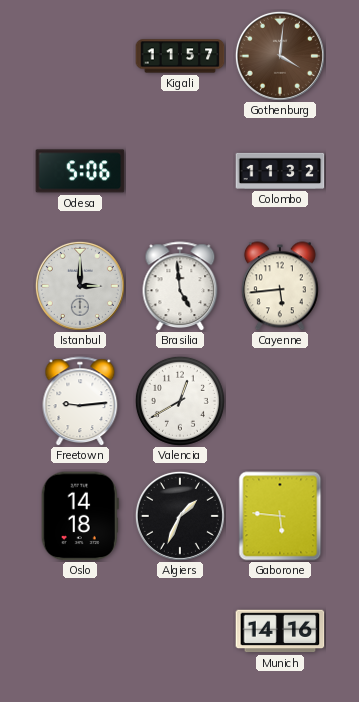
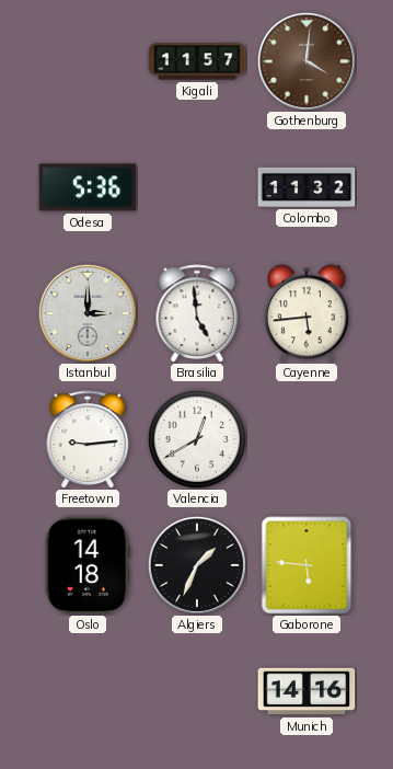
Odesa: 5:06 -> 5:36 (88, 187)
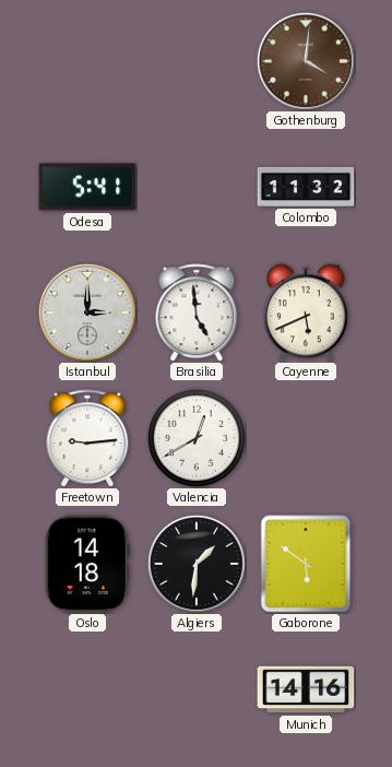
Kigali: 11:57 -> none (197, 61)
Odesa: 5:36 -> 5:41 (87, 187)
Cayenne: 5:44 -> 5:41 (306, 312)
Algiers: 1:34 -> 1:31 (197, 564)
Gaborone: 5:46 -> 5:51 (306, 564)
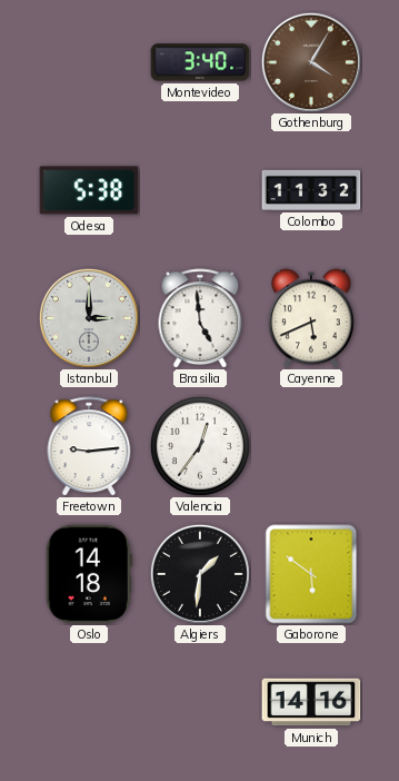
Montevideo: none -> 3:40 (200, 62)
Gothenburg: 4:01 -> 4:05 (311, 62)
Odesa: 5:41 -> 5:38 (89, 190)
Valencia: 12:40 -> 12:36 (200, 446)
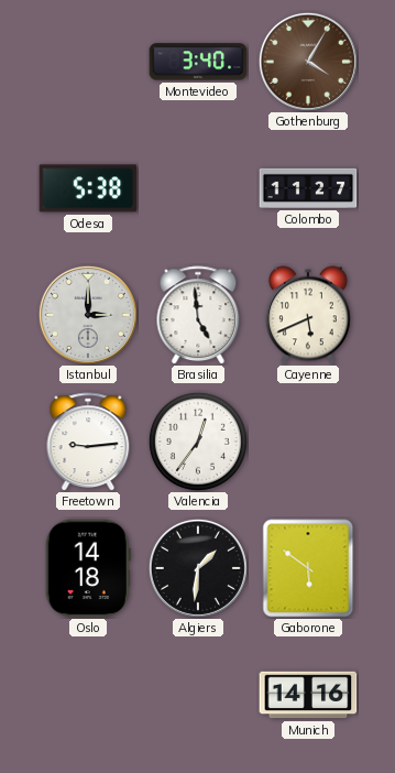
Colombo: 11:32 -> 11:27 (308, 188)
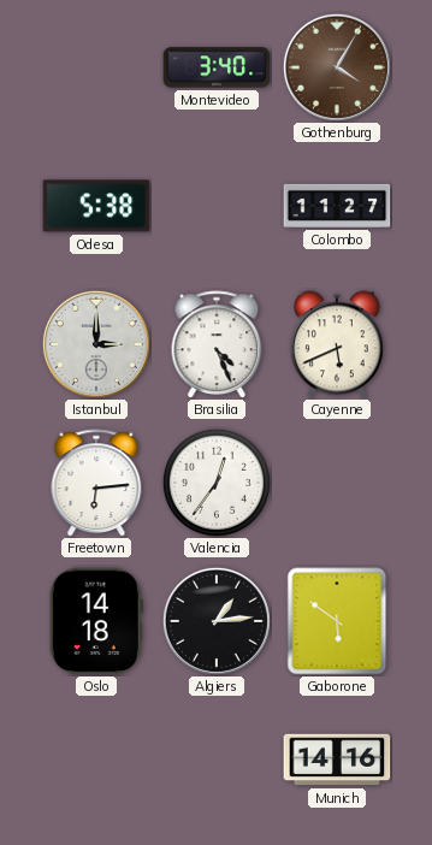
Brasilia: 4:59 -> 4:26 (217, 344)
Freetown: 9:14 -> 6:14 (96, 483)
Algiers: 1:31 -> 1:14 (217, 621)
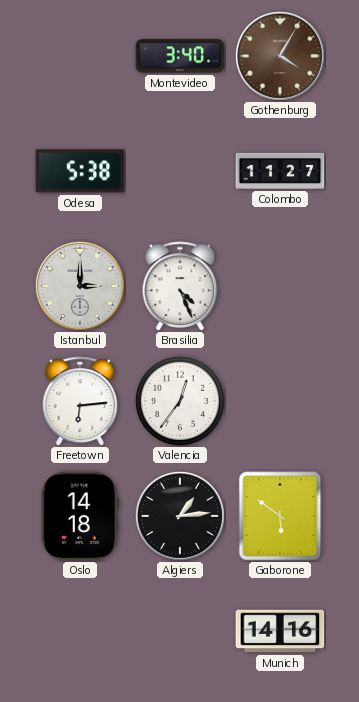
Cayenne: 5:41 -> none (337, 344)
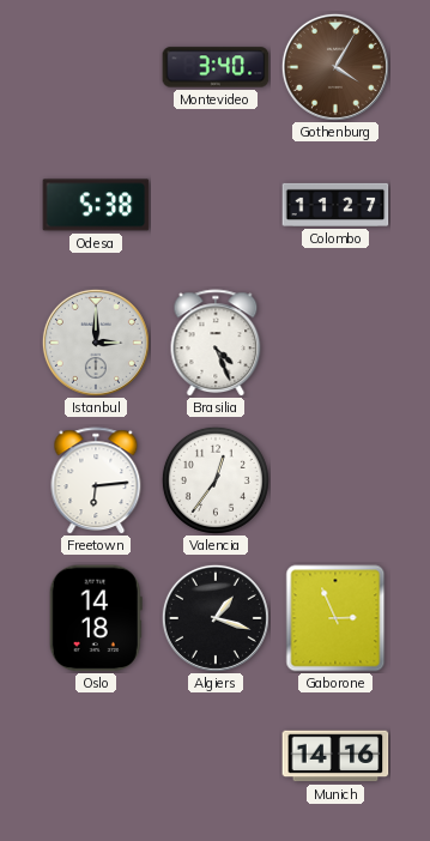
Algiers: 1:14 -> 1:18 (216, 618)
Gaborone: 5:51 -> 2:56 (335, 618)
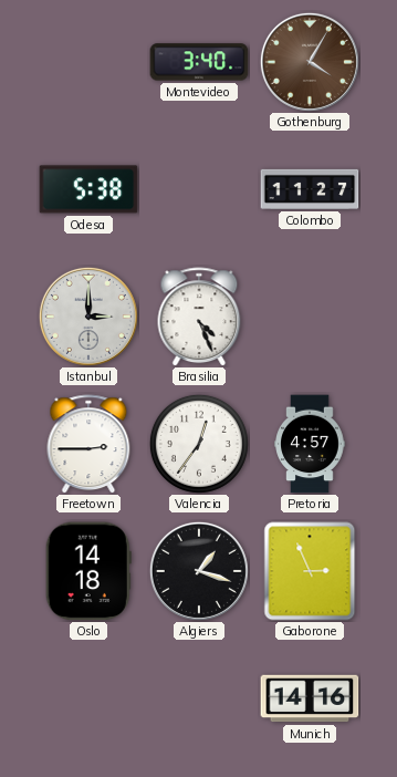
Freetown: 6:14 -> 2:45 (88, 444)
Pretoria: none -> 4:57 (310, 444)
